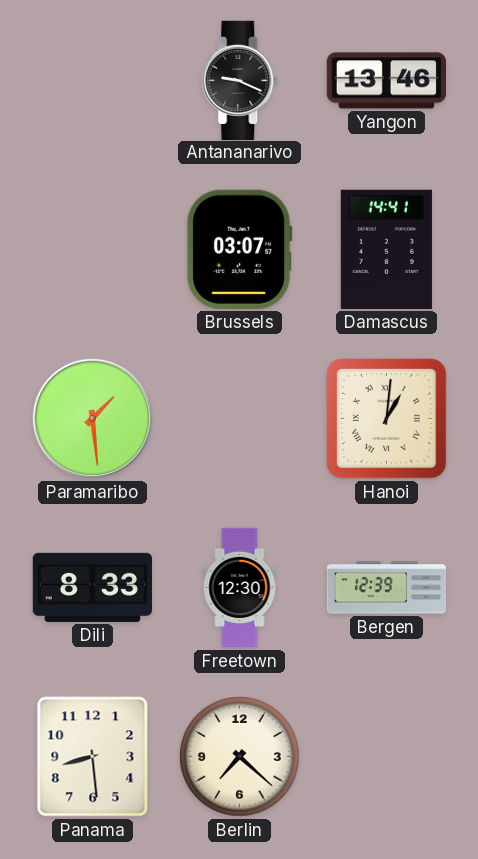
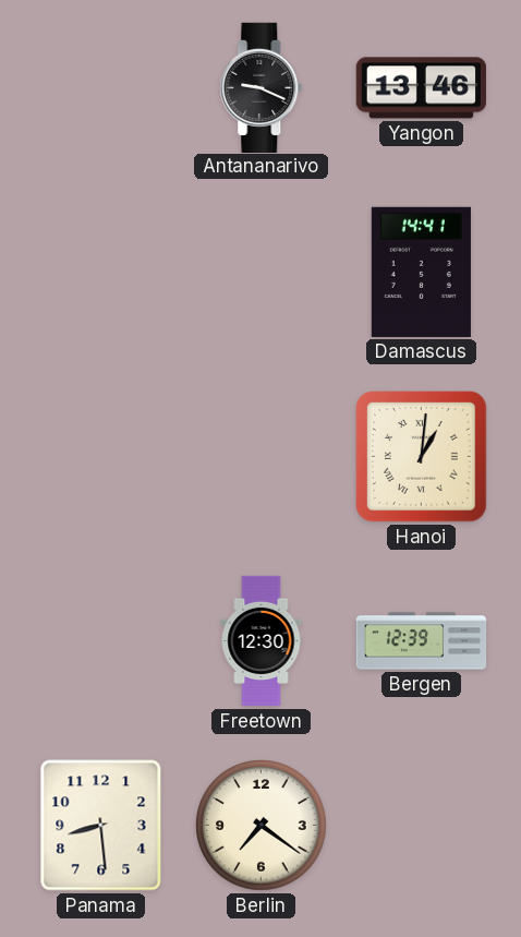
Brussels: 03:07 -> none (239, 249)
Paramaribo: 1:29 -> none (93, 419)
Dili: 8:33 -> none (92, 587)
Berlin: 7:22 -> 7:21 (262, 826)
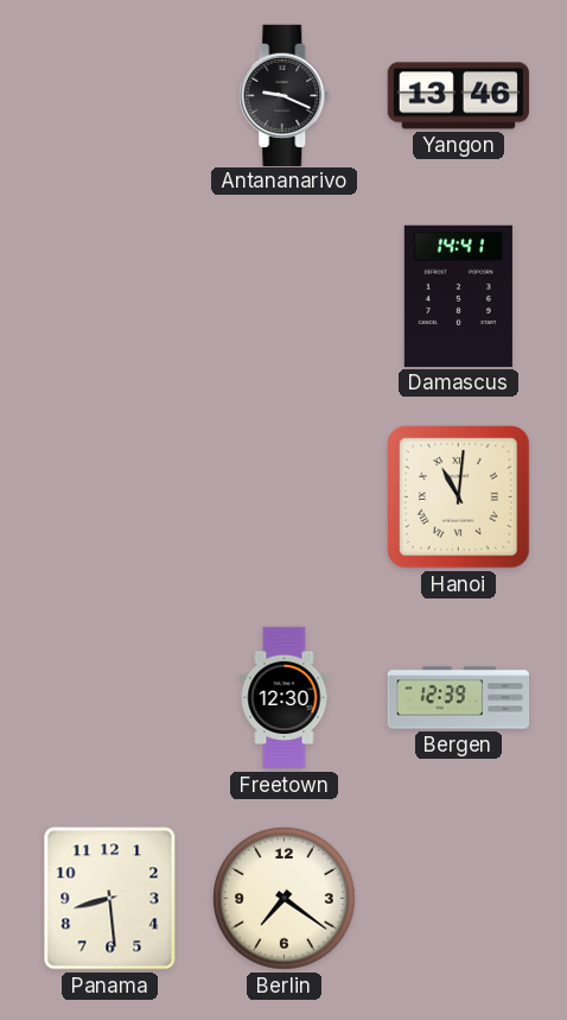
Hanoi: 1:01 -> 11:01 (459, 498)
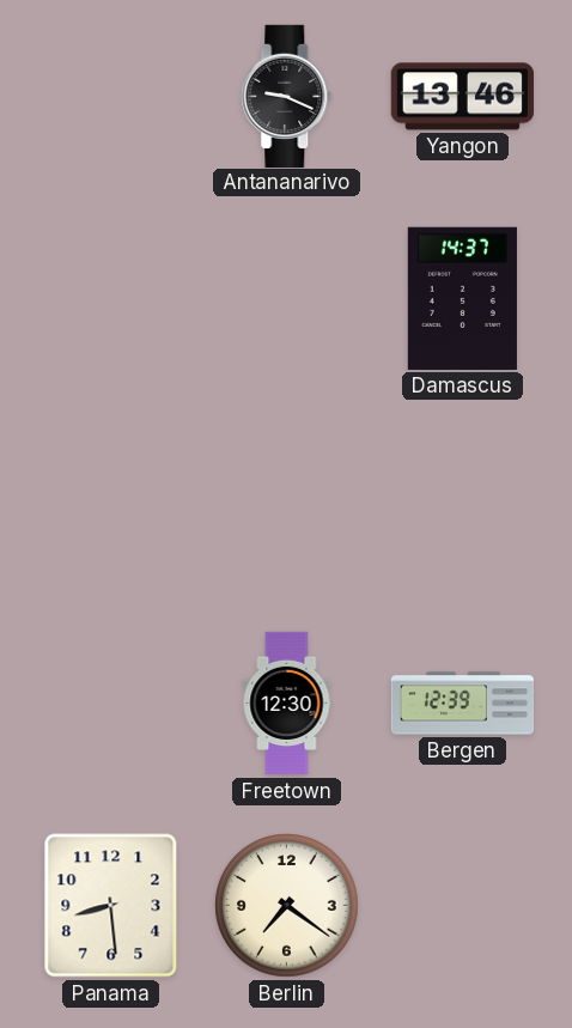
Damascus: 14:41 -> 14:37 (462, 298)
Hanoi: 11:01 -> none (459, 498)
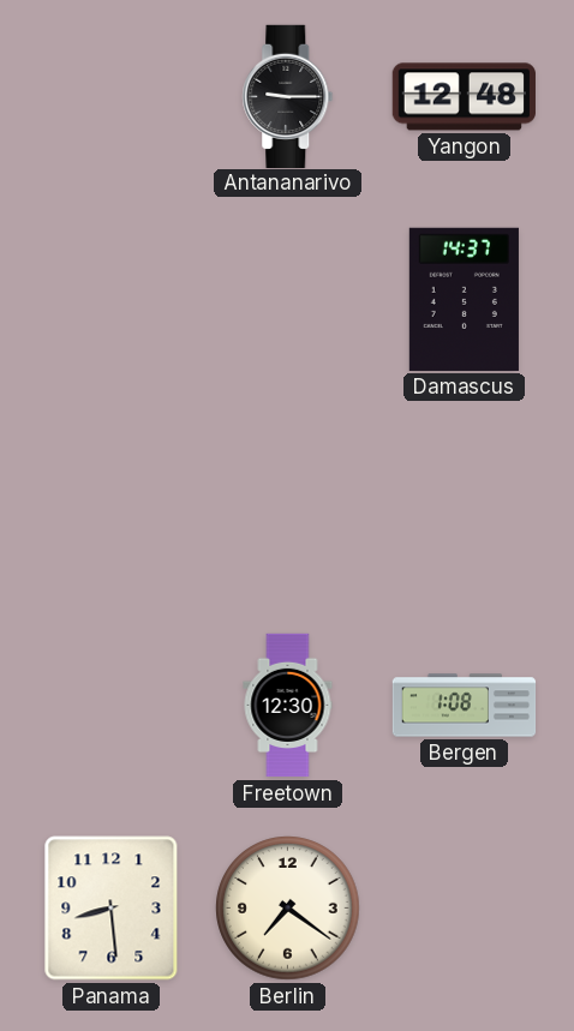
Antananarivo: 9:19 -> 9:15 (288, 96)
Yangon: 13:46 -> 12:48 (464, 97)
Bergen: 12:39 -> 1:08 (465, 706)
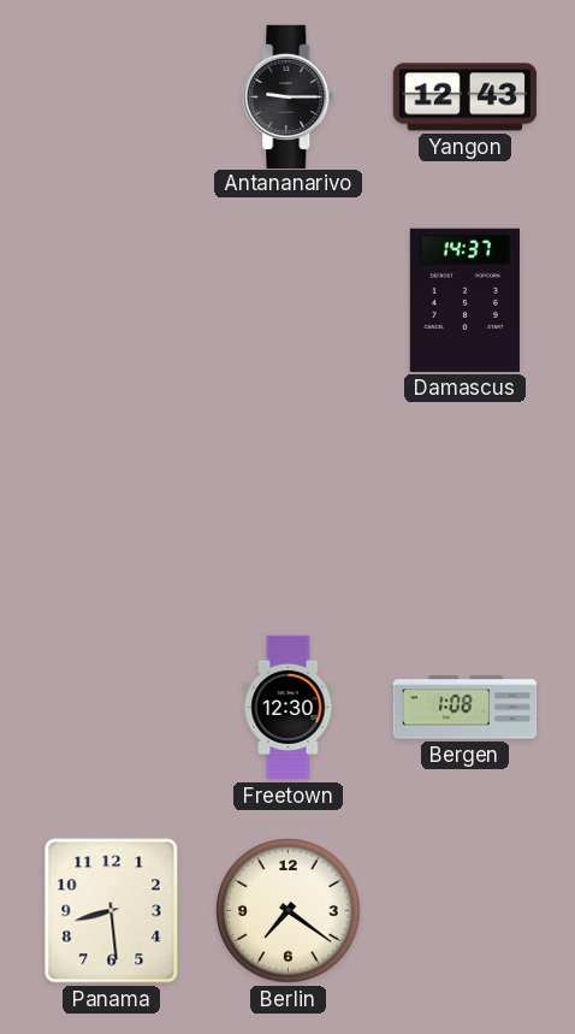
Yangon: 12:48 -> 12:43 (464, 98)
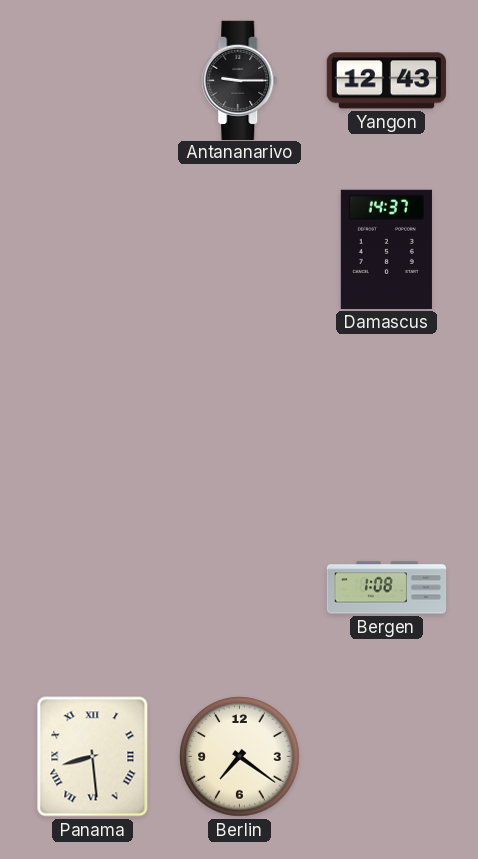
Freetown: 12:30 -> none (289, 708)
Panama numerals: Arabic -> Roman (93, 757)
